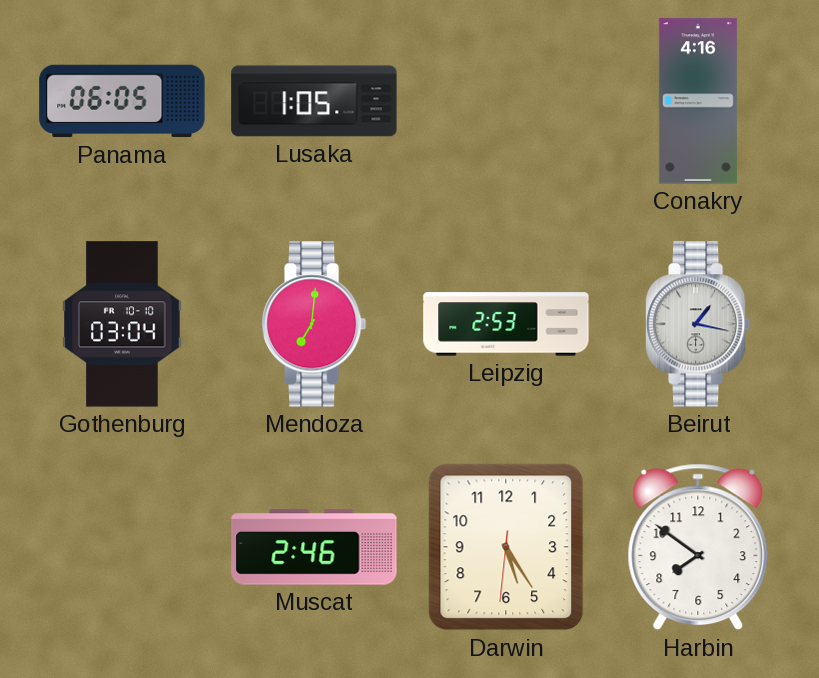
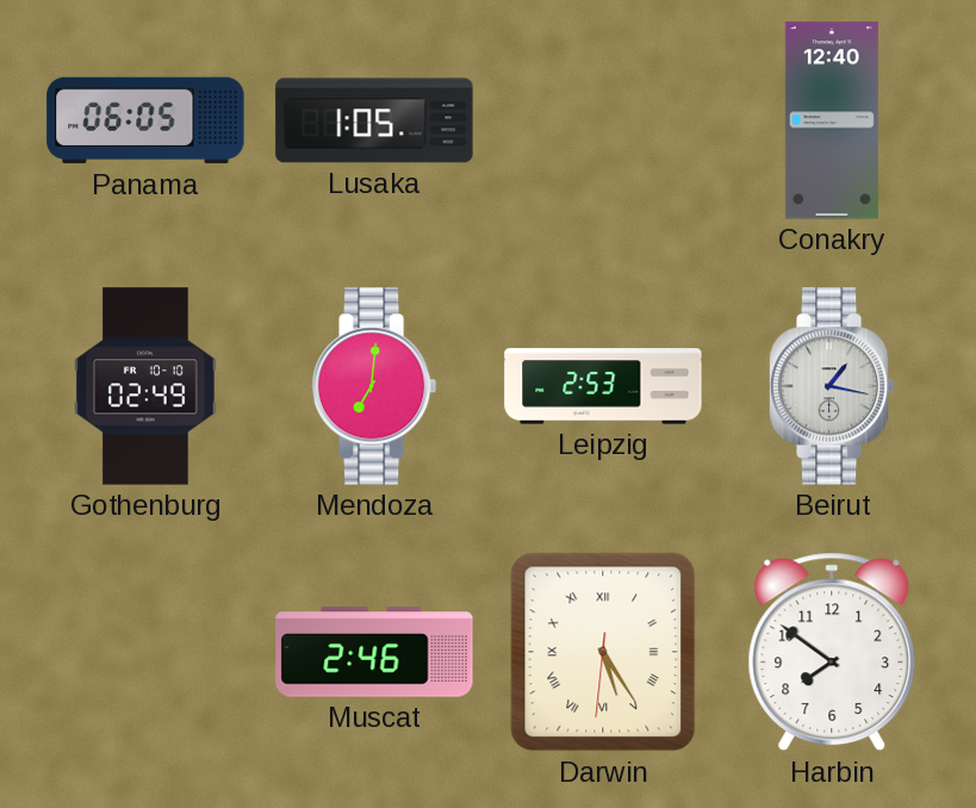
Conakry: 4:16 -> 12:40 (832, 120)
Gothenburg: 03:04 -> 02:49 (145, 386)
Darwin numerals: Arabic -> Roman (603, 652)
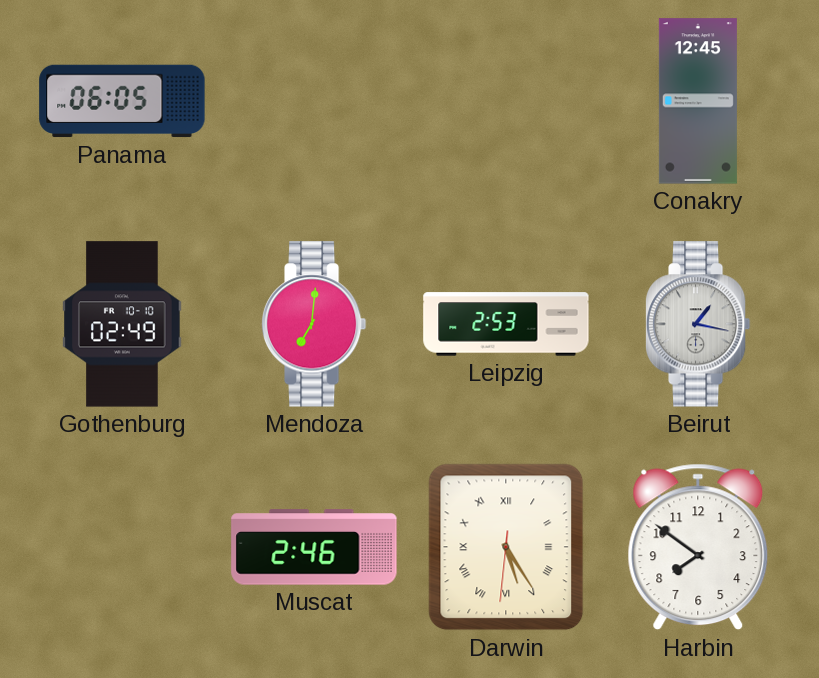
Lusaka: 1:05 -> none (374, 120)
Conakry: 12:40 -> 12:45 (698, 101)
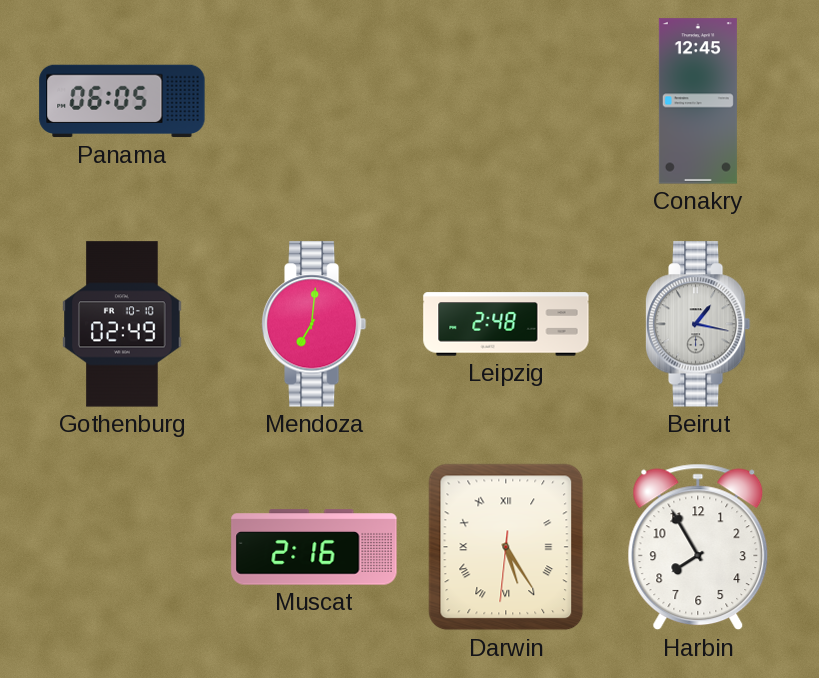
Leipzig: 2:53 -> 2:48 (506, 324)
Muscat: 2:46 -> 2:16 (314, 547)
Harbin: 7:51 -> 7:55 (698, 547)
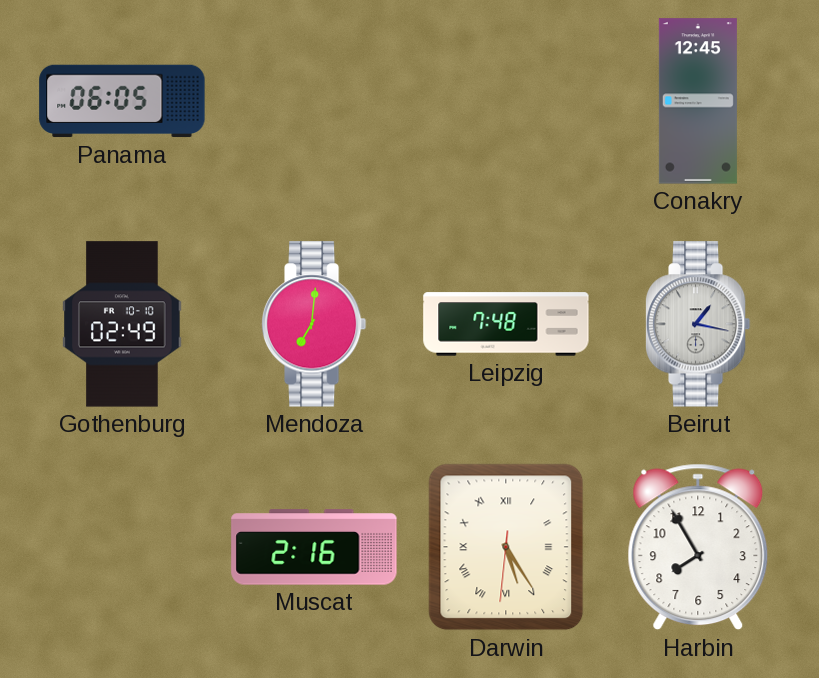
Leipzig: 2:48 -> 7:48 (506, 324)
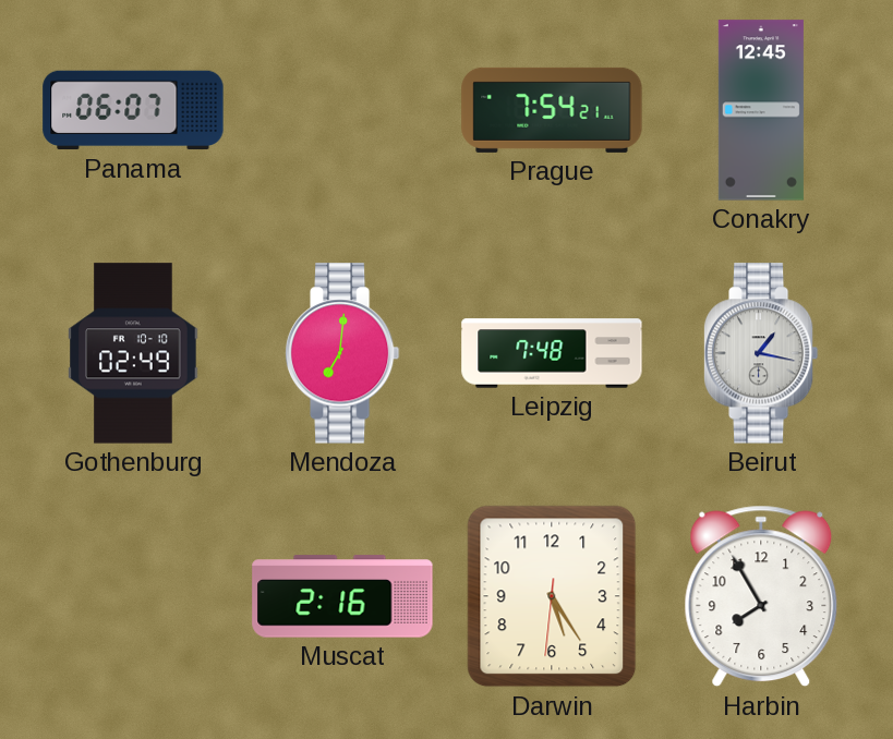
Panama: 06:05 -> 06:07 (133, 110)
Prague: none -> 7:54 (552, 110)
Darwin numerals: Roman -> Arabic (552, 596)
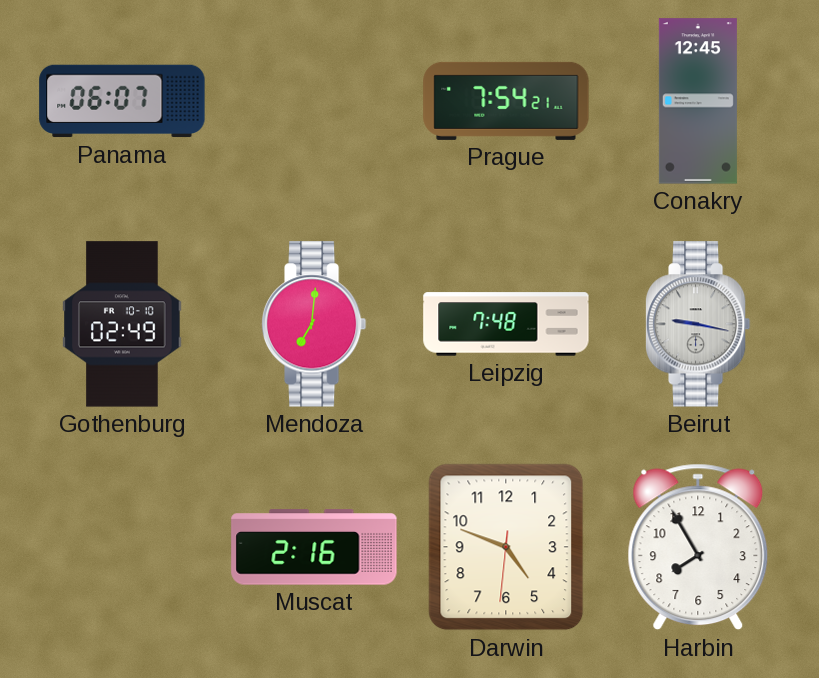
Beirut: 1:17 -> 9:17 (698, 324)
Darwin: 5:24 -> 4:48 (506, 547)
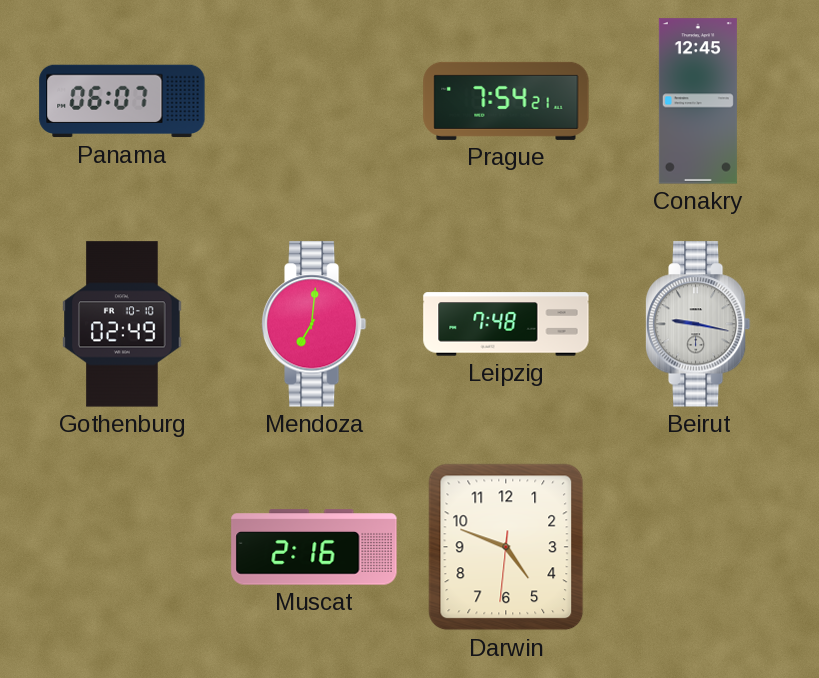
Harbin: 7:55 -> none (698, 547)
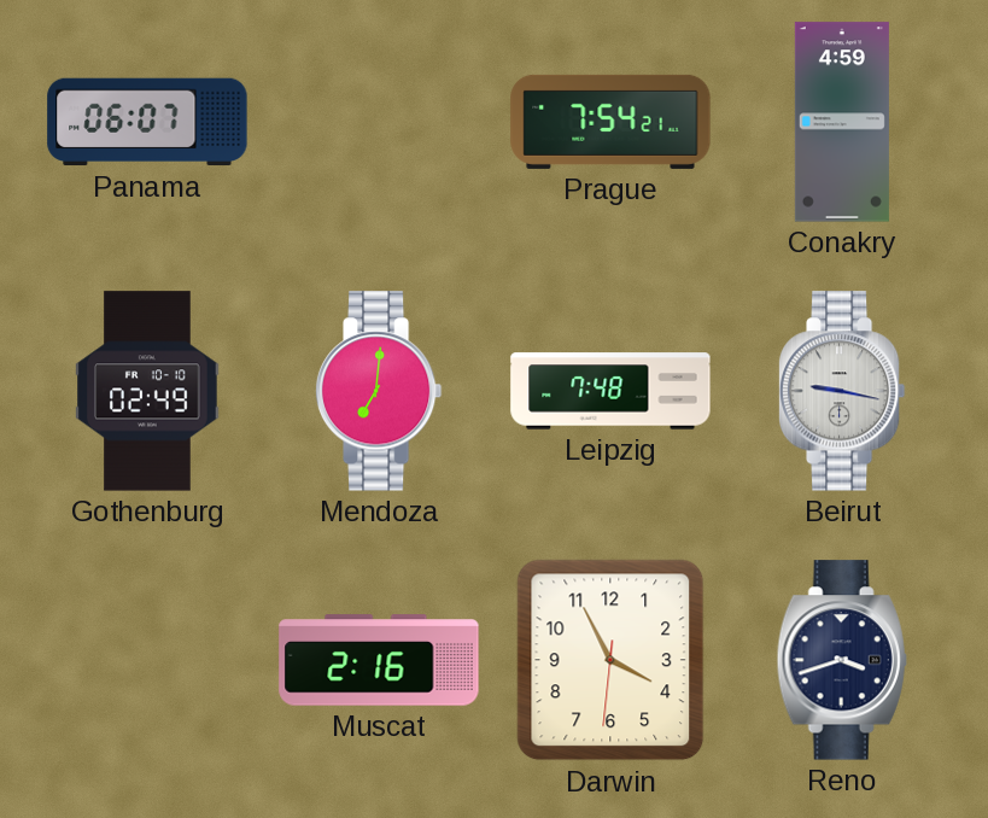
Conakry: 12:45 -> 4:59 (842, 122)
Darwin: 4:48 -> 3:55 (610, 660)
Reno: none -> 3:42 (842, 660)
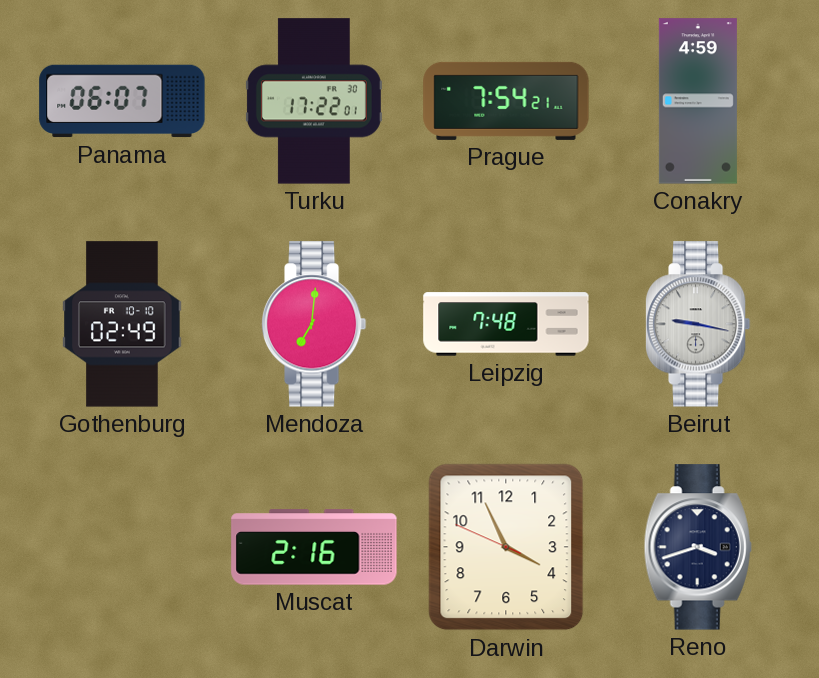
Turku: none -> 17:22 (314, 101)
Darwin: 3:55:31 -> 3:55:49 (506, 547)
